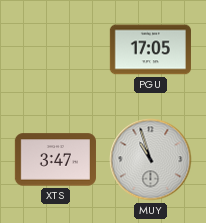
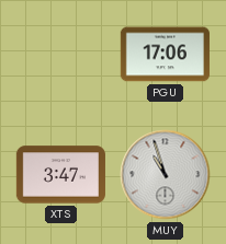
PGU: 17:05 -> 17:06 (165, 55)
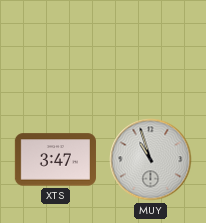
PGU: 17:06 -> none (165, 55)
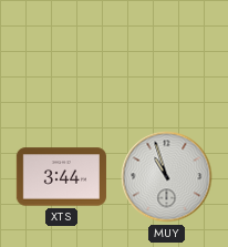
XTS: 3:47 -> 3:44 (61, 177)
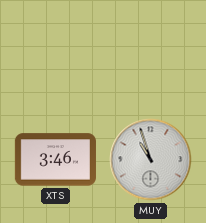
XTS: 3:44 -> 3:46 (55, 160)
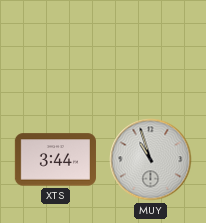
XTS: 3:46 -> 3:44 (55, 160)
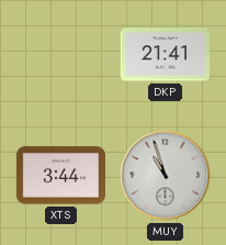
DKP: none -> 21:41 (165, 55)
